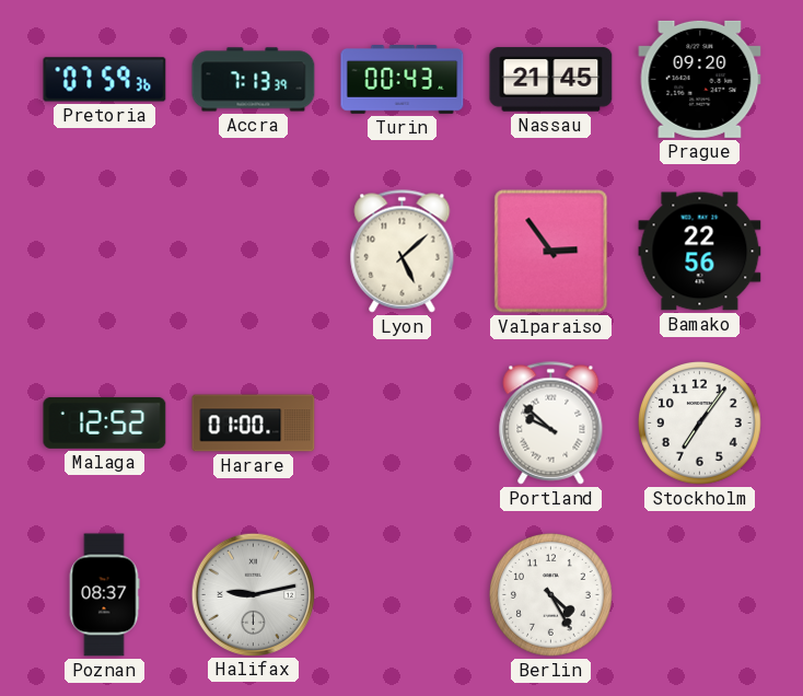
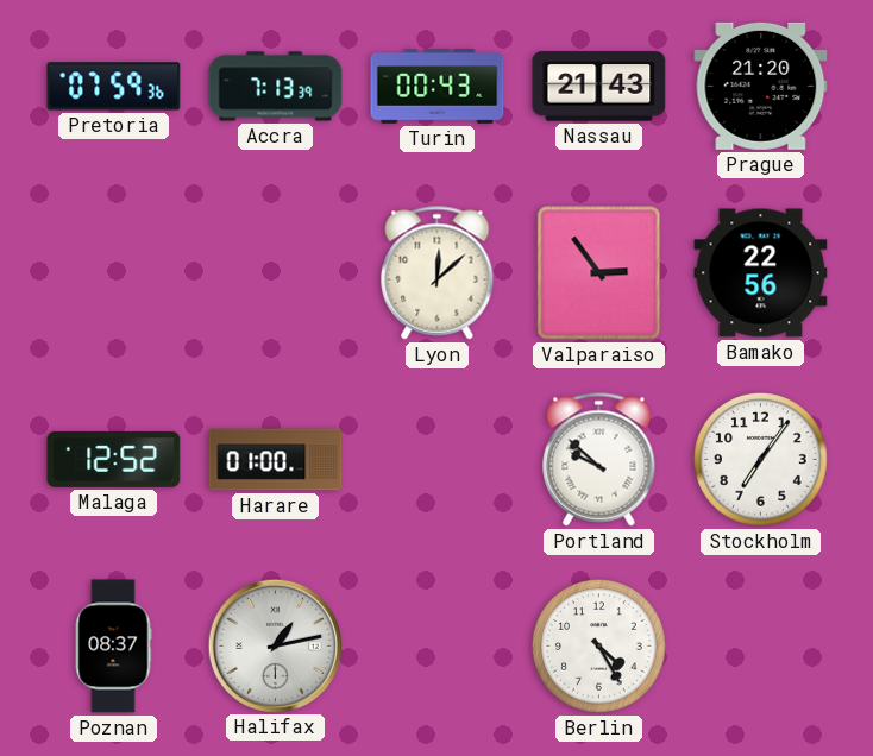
Nassau: 21:45 -> 21:43 (599, 87)
Prague: 09:20 -> 21:20 (761, 86)
Lyon: 5:08 -> 12:08 (438, 273)
Halifax: 9:13 -> 1:13 (275, 645)
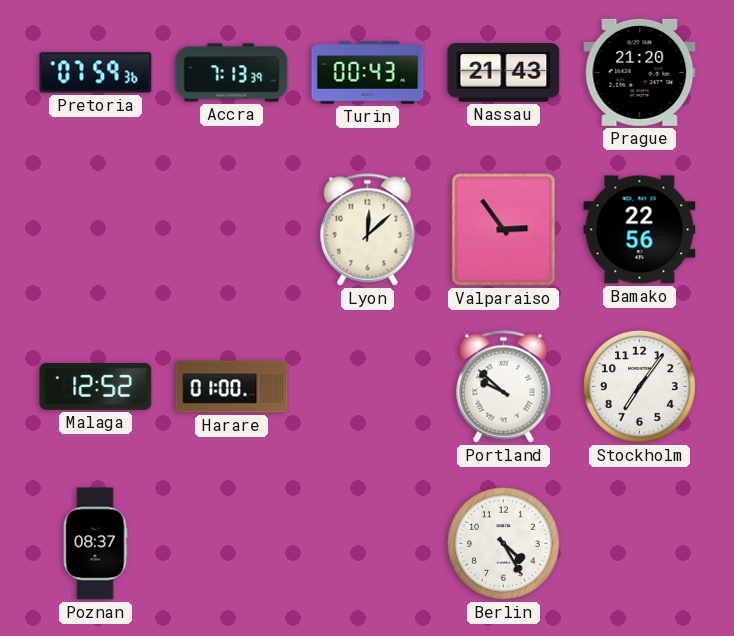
Halifax: 1:13 -> none (275, 645)
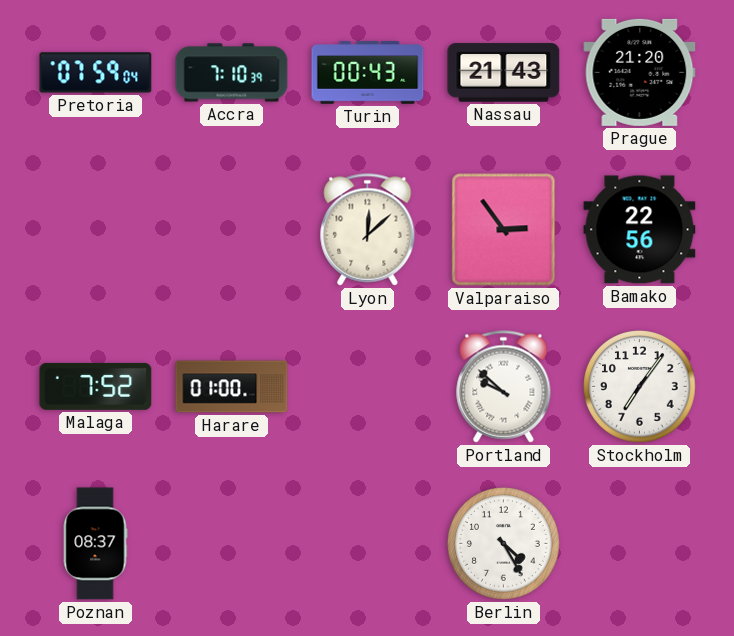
Pretoria: 07:59:36 -> 07:59:04 (96, 73)
Accra: 7:13 -> 7:10 (232, 73)
Malaga: 12:52 -> 7:52 (96, 386)
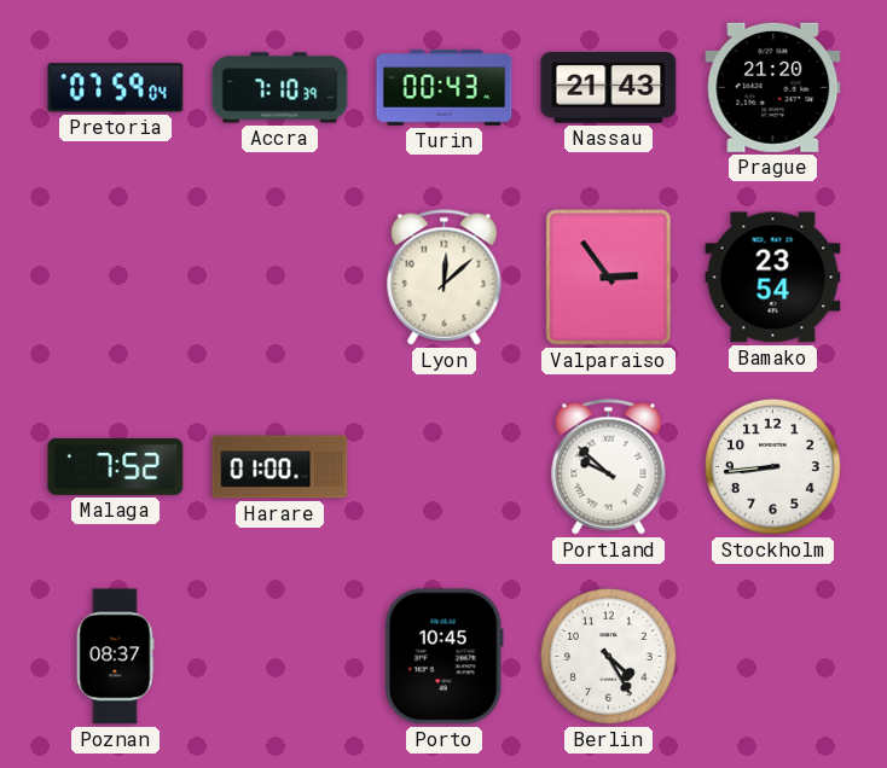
Bamako: 22:56 -> 23:54 (773, 278)
Stockholm: 7:06 -> 8:44 (773, 467)
Porto: none -> 10:45 (443, 657)
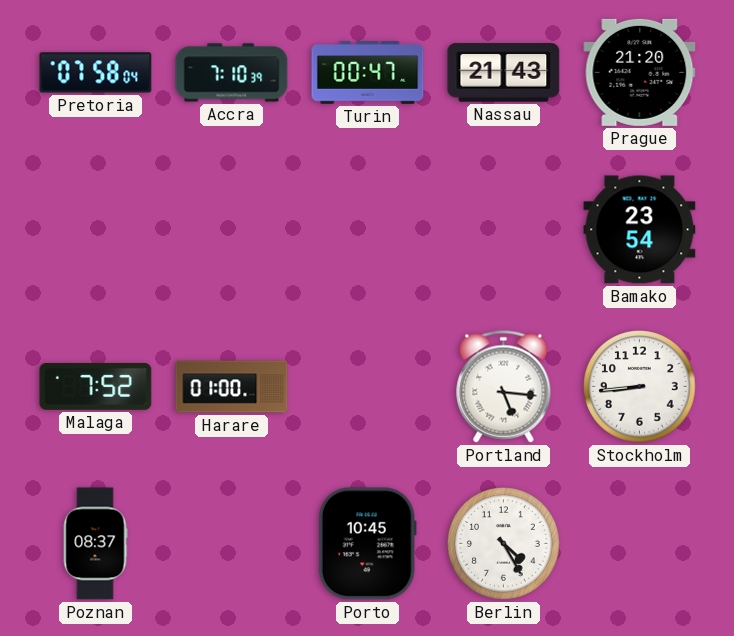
Pretoria: 07:59 -> 07:58 (96, 73)
Turin: 00:43 -> 00:47 (368, 73)
Lyon: 12:08 -> none (445, 278)
Valparaiso: 2:54 -> none (609, 278)
Portland: 9:52 -> 5:16 (504, 387)
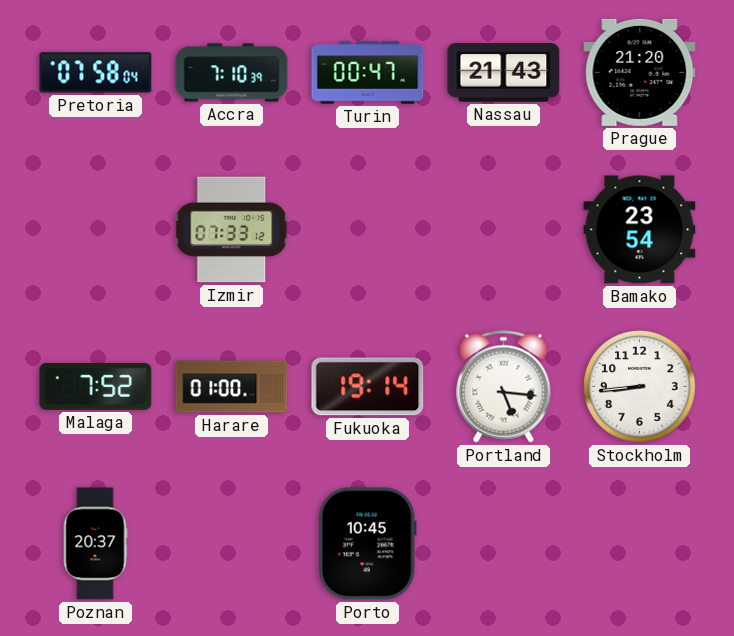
Izmir: none -> 07:33 (232, 230)
Fukuoka: none -> 19:14 (368, 387)
Poznan: 08:37 -> 20:37 (95, 544)
Berlin: 4:25 -> none (504, 544)
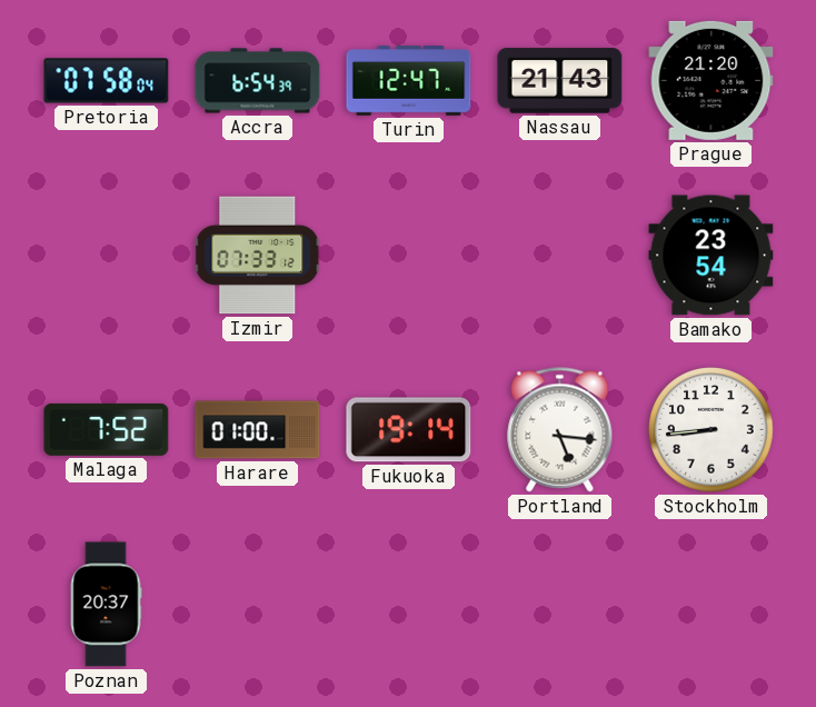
Accra: 7:10 -> 6:54 (258, 81)
Turin: 00:47 -> 12:47 (409, 81)
Porto: 10:45 -> none (367, 544)
